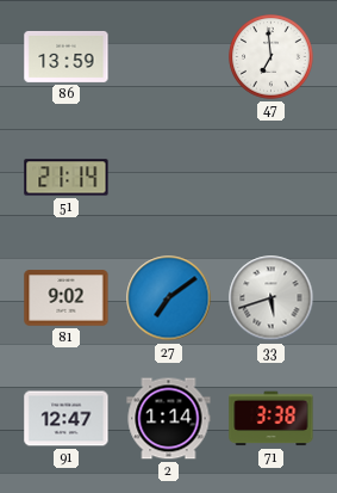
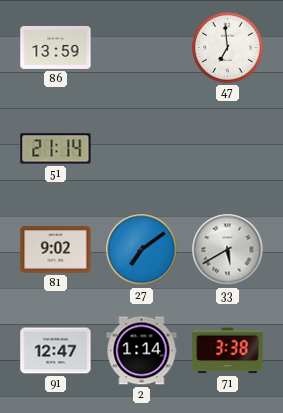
33: 5:42 -> 5:40 (228, 250)
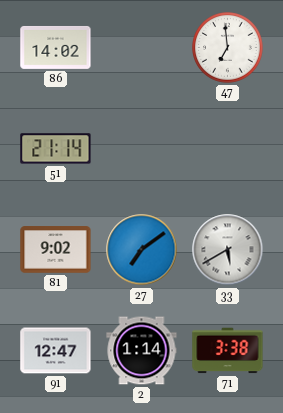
86: 13:59 -> 14:02 (56, 47)
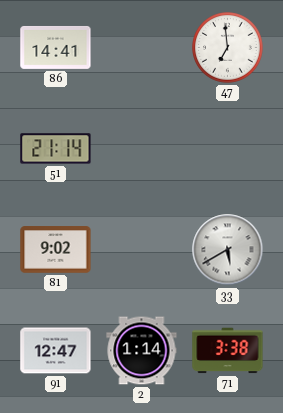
86: 14:02 -> 14:41 (56, 47)
27: 7:09 -> none (142, 250)
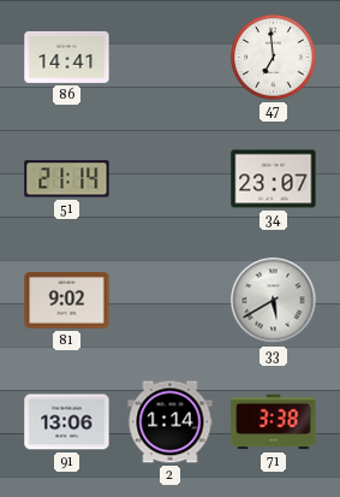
34: none -> 23:07 (274, 179)
91: 12:47 -> 13:06 (67, 422)
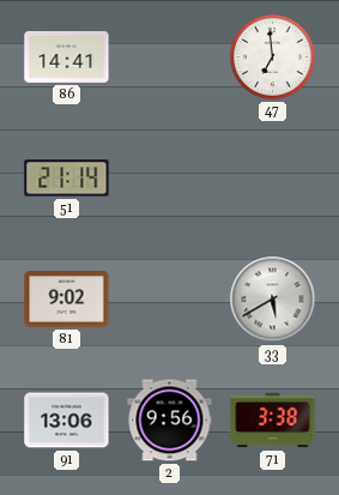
34: 23:07 -> none (274, 179)
2: 1:14 -> 9:56 (170, 421)
